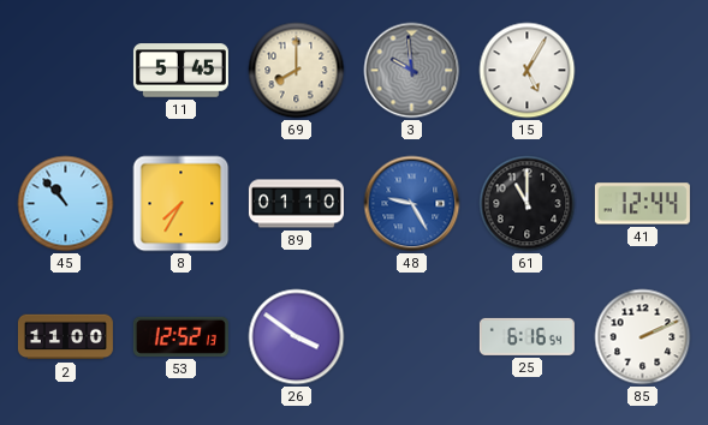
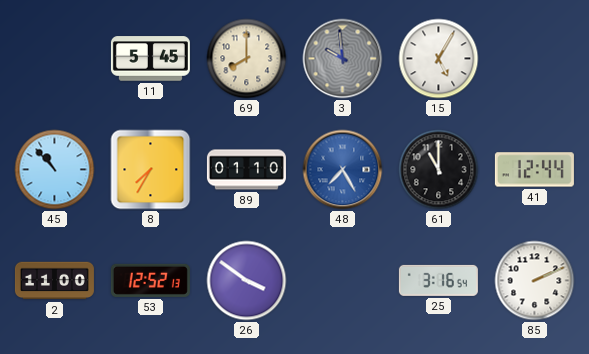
48: 9:25 -> 7:25 (343, 170)
25: 6:16 -> 3:16 (438, 280)
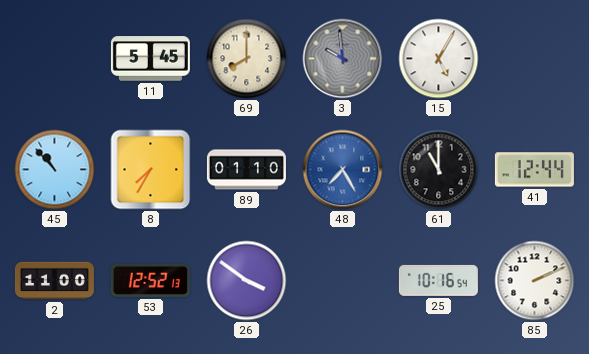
25: 3:16 -> 10:16 (438, 280)
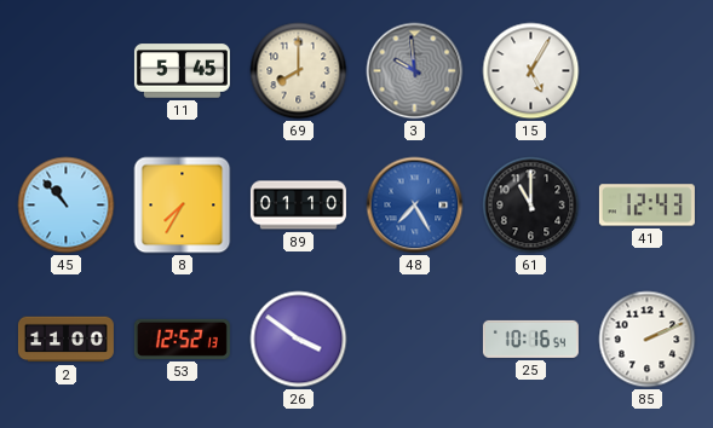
41: 12:44 -> 12:43 (646, 206)
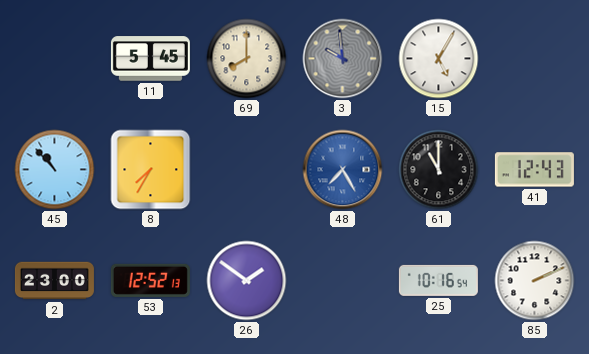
89: 01:10 -> none (298, 206)
2: 11:00 -> 23:00 (54, 281)
26: 3:51 -> 1:51 (247, 281)
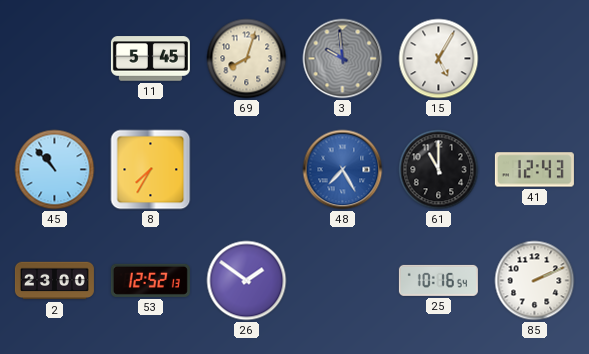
69: 8:00 -> 8:03 (247, 59)
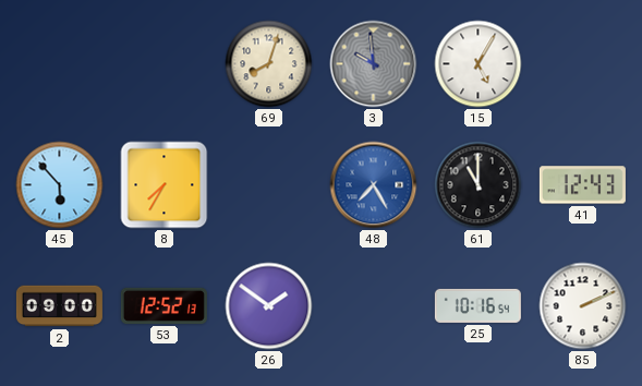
11: 5:45 -> none (150, 59)
45: 10:53 -> 5:53 (60, 185)
2: 23:00 -> 09:00 (59, 306)
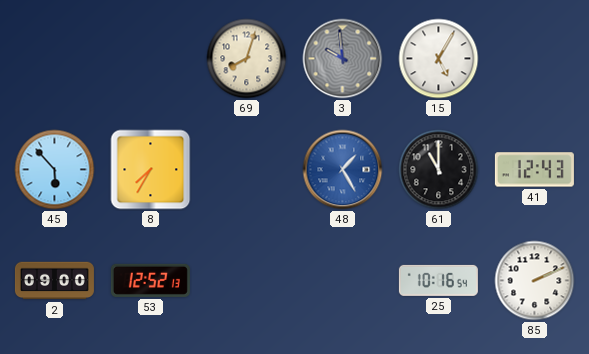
48: 7:25 -> 1:25 (343, 170)
26: 1:51 -> none (269, 306)
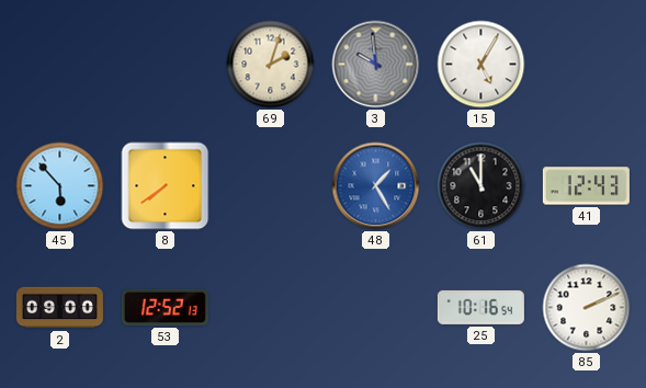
69: 8:03 -> 2:03 (271, 65)
8: 7:35 -> 7:39 (166, 186)
